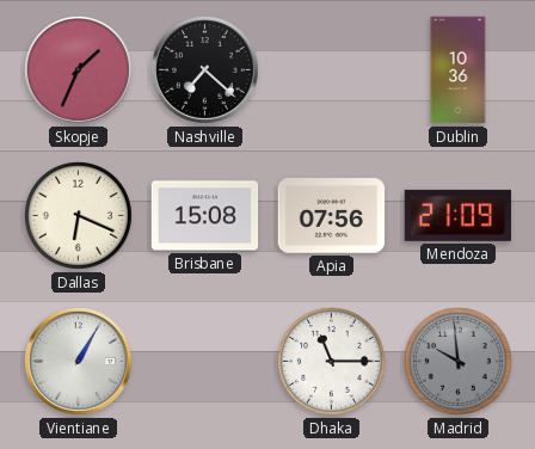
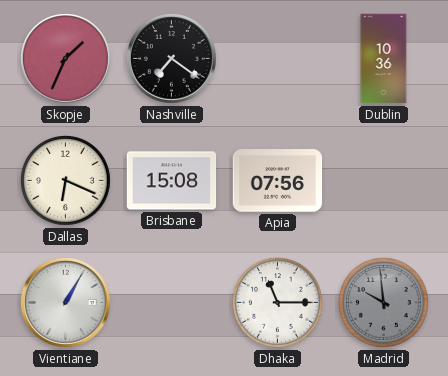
Nashville: 7:22 -> 7:21 (172, 59)
Mendoza: 21:09 -> none (457, 215)
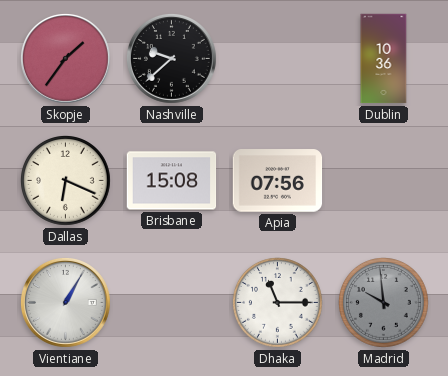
Skopje: 1:34 -> 1:36 (66, 59)
Nashville: 7:21 -> 9:38 (172, 59)
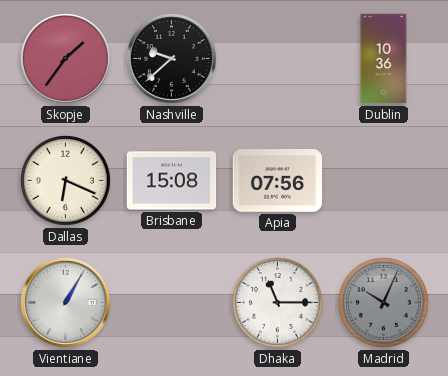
Madrid: 9:59 -> 10:04 (384, 303)
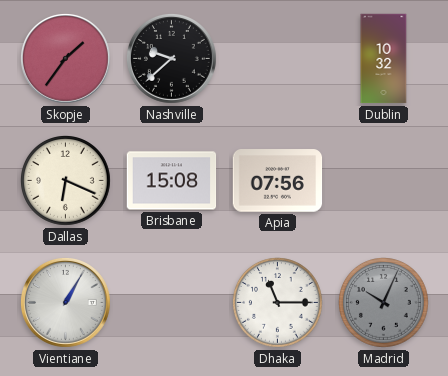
Dublin: 10:36 -> 10:32 (384, 59)
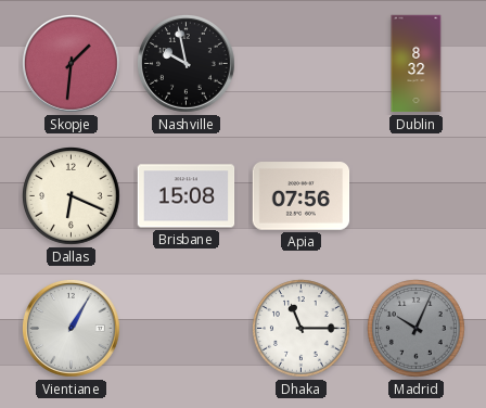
Skopje: 1:36 -> 1:31 (72, 64)
Nashville: 9:38 -> 9:58 (187, 64)
Dublin: 10:32 -> 8:32 (417, 64)
